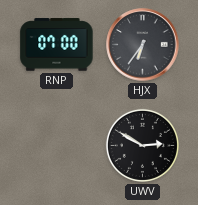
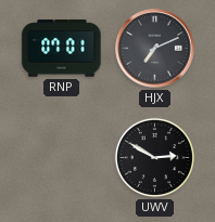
RNP: 07:00 -> 07:01 (62, 49)
HJX: 6:36 -> 7:11 (155, 49)
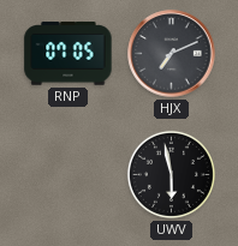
RNP: 07:01 -> 07:05 (69, 54)
UWV: 2:50 -> 5:58 (171, 174)
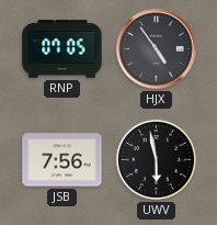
HJX: 7:11 -> 4:54 (157, 49)
JSB: none -> 7:56 (62, 160)
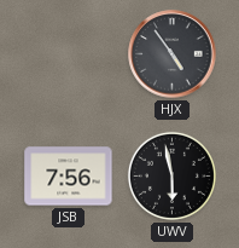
RNP: 07:05 -> none (62, 49)
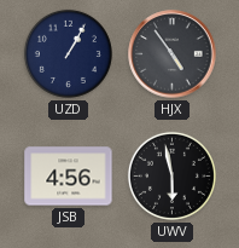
UZD: none -> 1:05 (68, 53)
JSB: 7:56 -> 4:56 (69, 177)
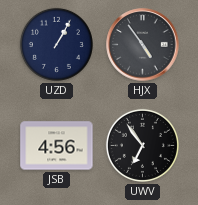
UWV: 5:58 -> 6:54 (142, 145)
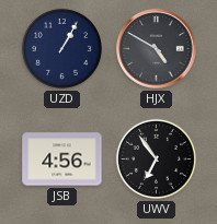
HJX: 4:54 -> 4:50 (157, 49)
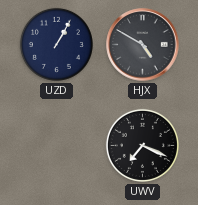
JSB: 4:56 -> none (62, 160)
UWV: 6:54 -> 7:19 (142, 145)
